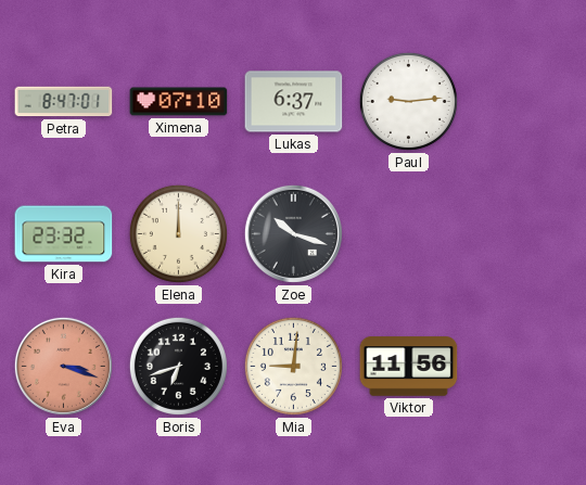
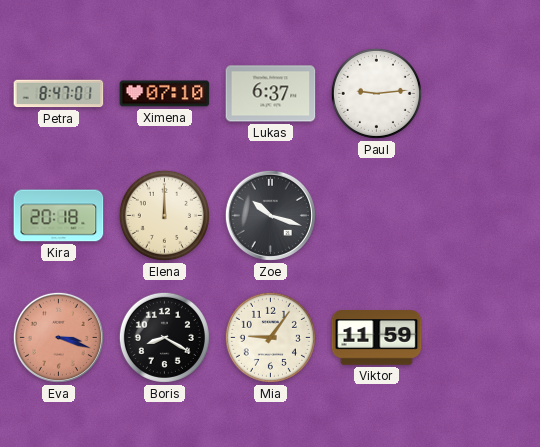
Kira: 23:32 -> 20:18 (59, 216)
Boris: 6:42 -> 8:20 (164, 337)
Mia: 9:01 -> 9:06 (270, 337)
Viktor: 11:56 -> 11:59 (377, 338)
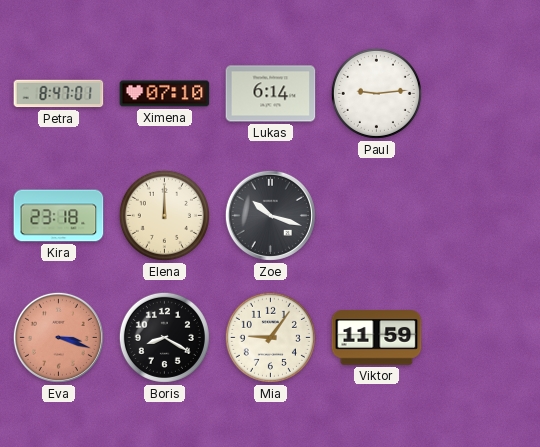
Lukas: 6:37 -> 6:14 (271, 94)
Kira: 20:18 -> 23:18 (59, 216)
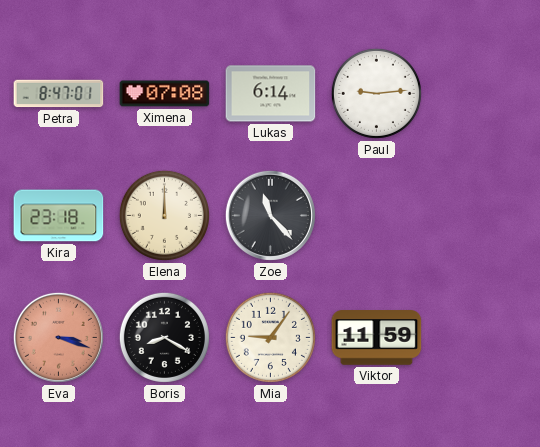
Ximena: 07:10 -> 07:08 (165, 94)
Zoe: 10:18 -> 11:23 (270, 215)
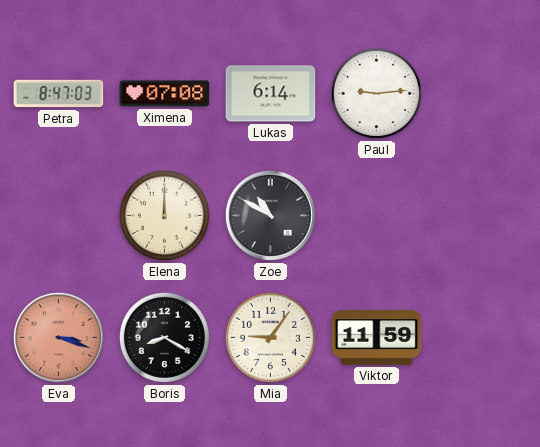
Petra: 8:47:01 -> 8:47:03 (59, 94)
Kira: 23:18 -> none (59, 216)
Zoe: 11:23 -> 10:50 (270, 215)
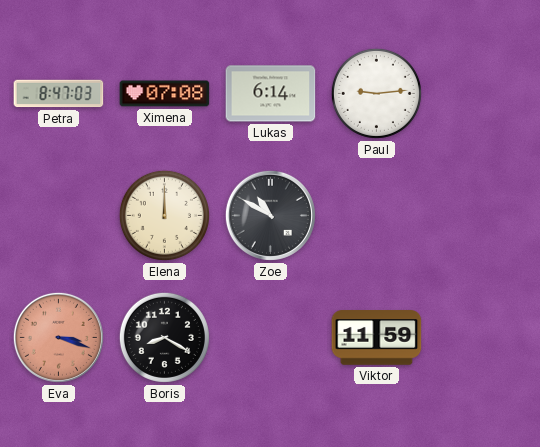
Mia: 9:06 -> none (270, 337)
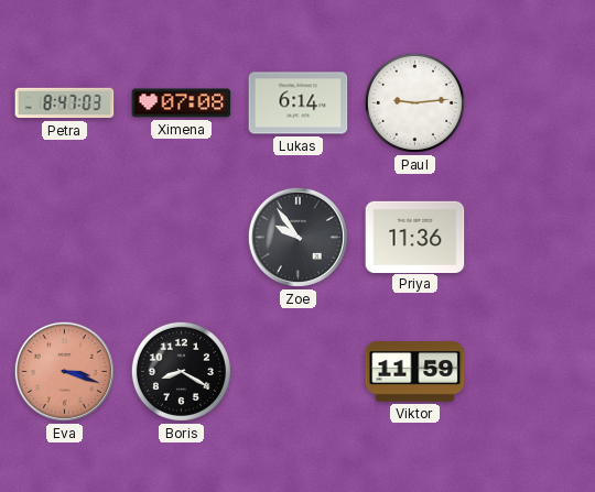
Elena: 12:00 -> none (164, 215)
Zoe: 10:50 -> 9:54 (297, 237)
Priya: none -> 11:36 (415, 237)
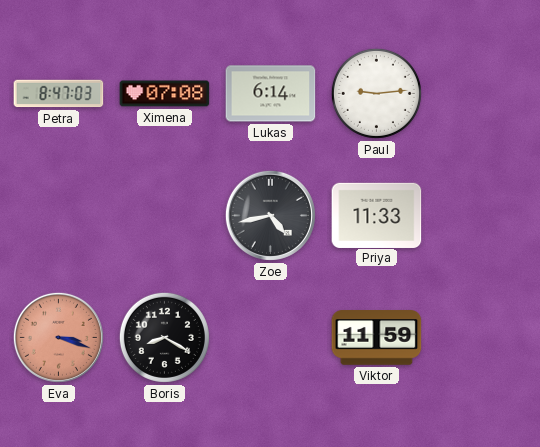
Zoe: 9:54 -> 4:43 (270, 215)
Priya: 11:36 -> 11:33 (377, 215)
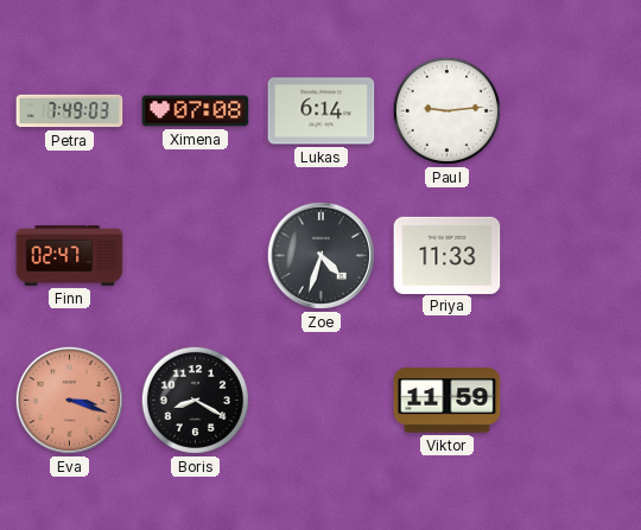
Petra: 8:47 -> 7:49 (70, 111)
Finn: none -> 02:47 (70, 256)
Zoe: 4:43 -> 4:33 (320, 255)
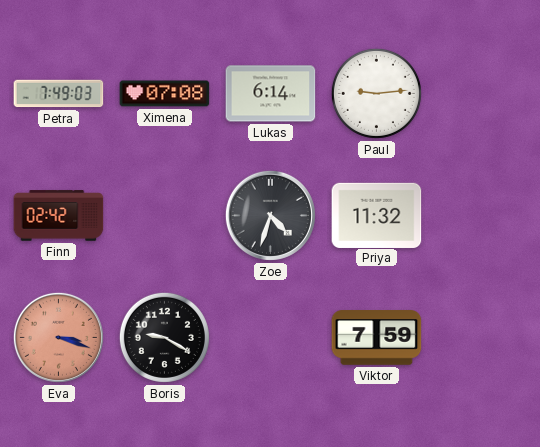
Finn: 02:47 -> 02:42 (59, 216)
Priya: 11:33 -> 11:32 (377, 215)
Boris: 8:20 -> 9:20 (164, 337)
Viktor: 11:59 -> 7:59 (377, 338)
